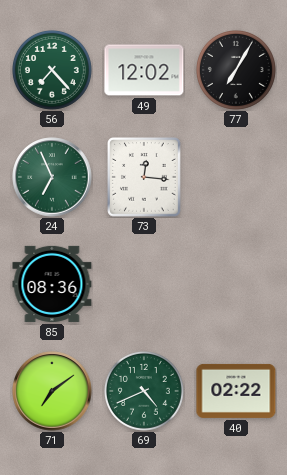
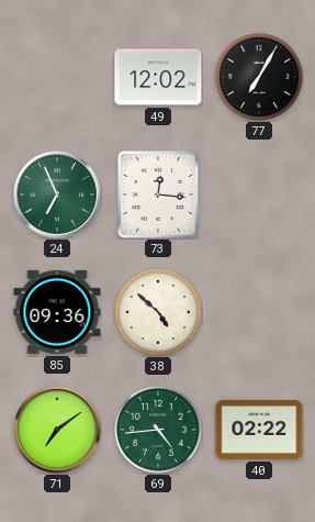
56: 7:23 -> none (52, 70)
85: 08:36 -> 09:36 (57, 312)
38: none -> 4:52 (158, 312)
69: 4:41 -> 4:44 (158, 430)
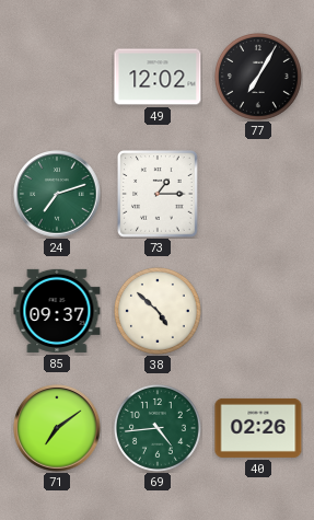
24: 6:56 -> 7:12 (57, 194)
73: 12:16 -> 1:15 (158, 194)
85: 09:36 -> 09:37 (57, 311)
40: 02:22 -> 02:26 (258, 428)
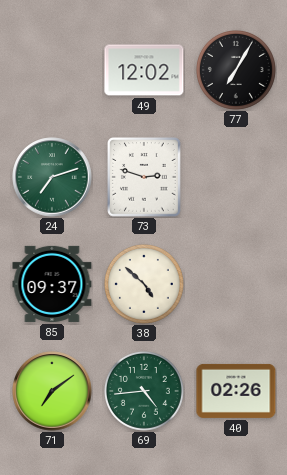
73: 1:15 -> 2:48 (144, 177)
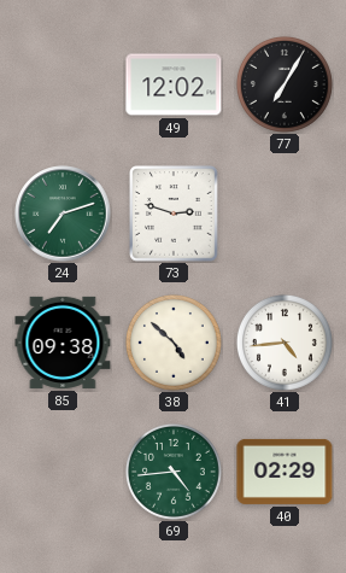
85: 09:37 -> 09:38 (63, 343)
41: none -> 4:44 (285, 343)
71: 7:09 -> none (52, 391)
40: 02:26 -> 02:29 (285, 472)
